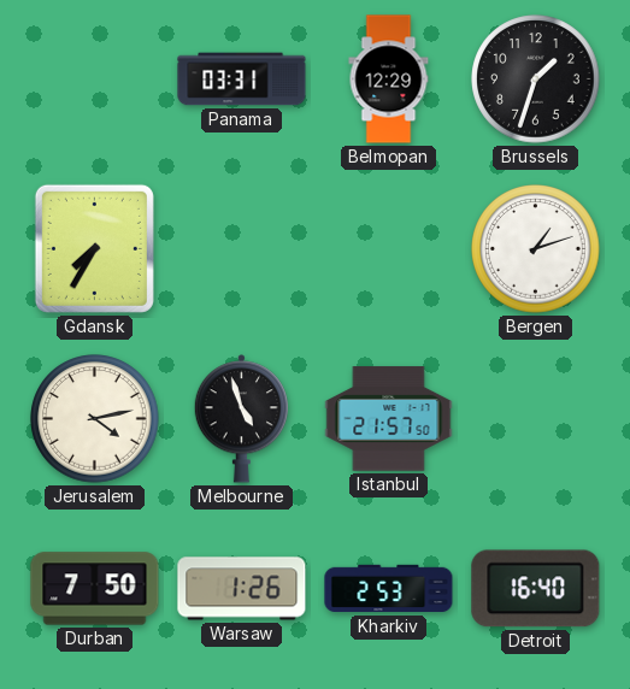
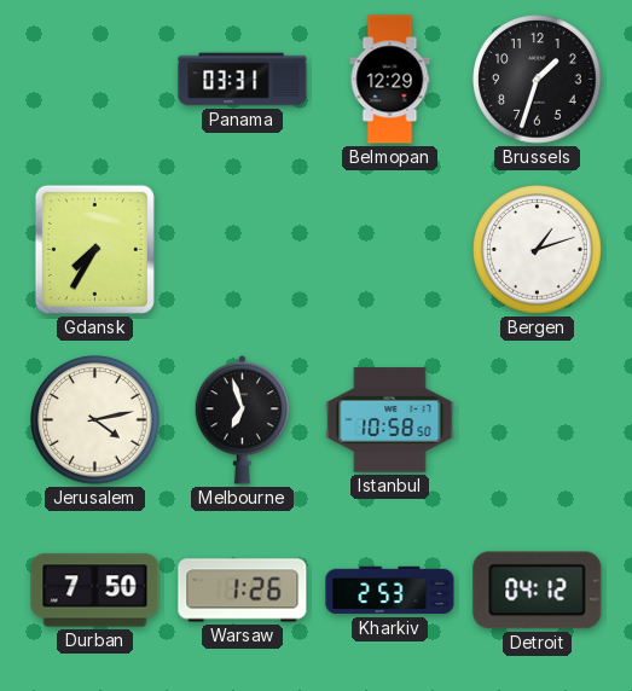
Melbourne: 4:57 -> 6:57 (243, 420)
Istanbul: 21:57 -> 10:58 (390, 420)
Detroit: 16:40 -> 04:12 (538, 591)
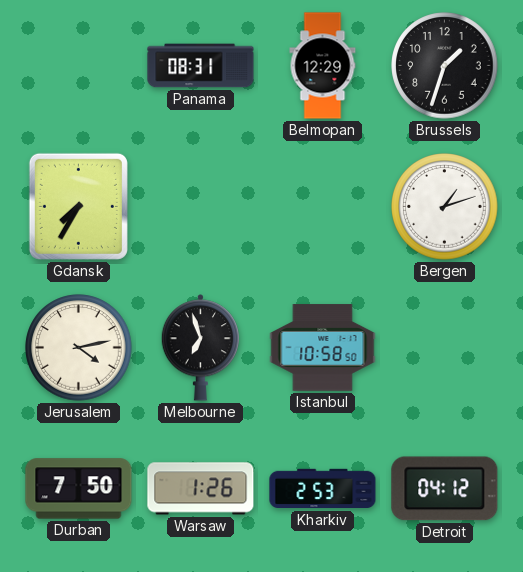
Panama: 03:31 -> 08:31 (201, 66)
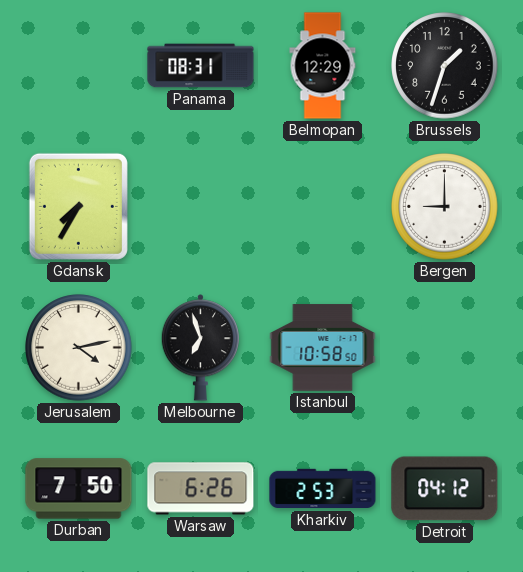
Bergen: 1:12 -> 9:00 (445, 207)
Warsaw: 1:26 -> 6:26 (201, 489)
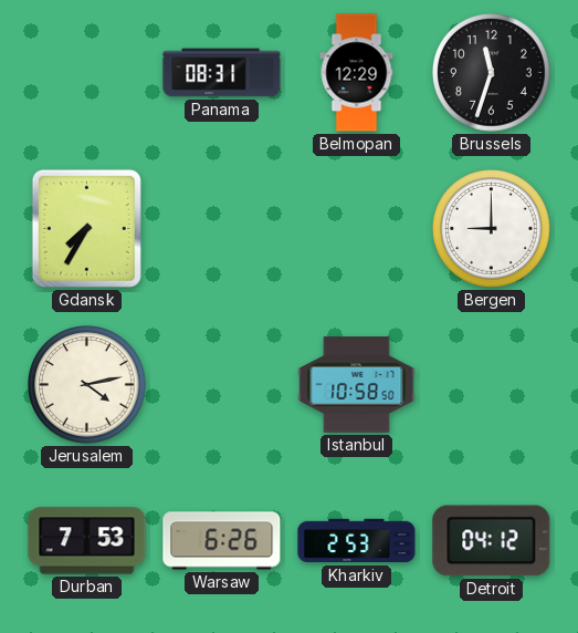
Brussels: 1:33 -> 11:33 (492, 73)
Melbourne: 6:57 -> none (201, 348)
Durban: 7:50 -> 7:53 (87, 541)
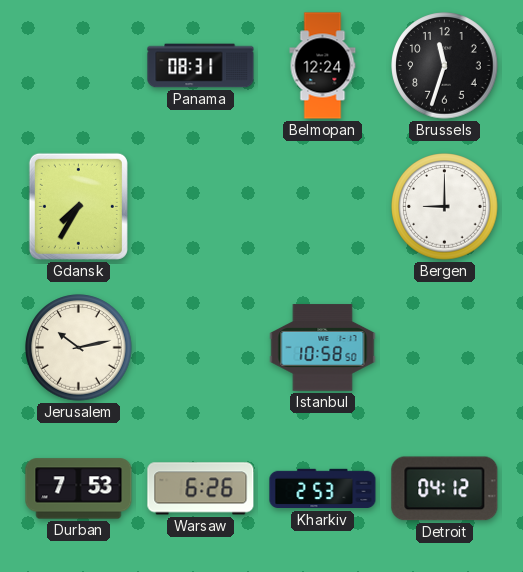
Belmopan: 12:29 -> 12:24 (323, 66)
Jerusalem: 4:13 -> 10:13 (79, 348)
